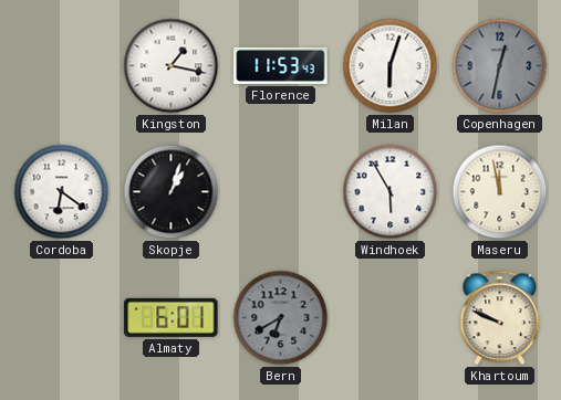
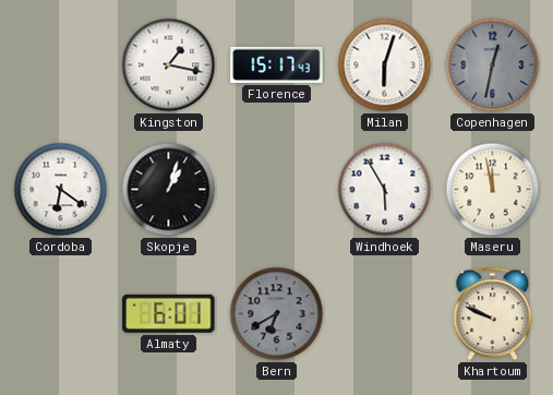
Florence: 11:53 -> 15:17 (277, 64)
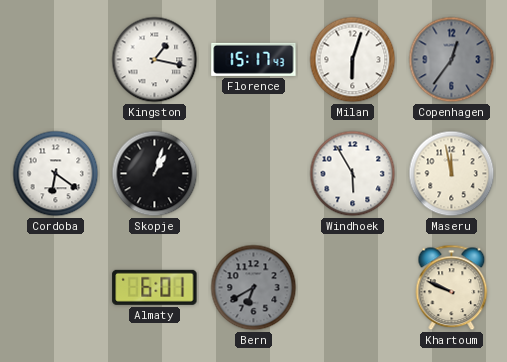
Copenhagen: 12:32 -> 12:36 (452, 60)
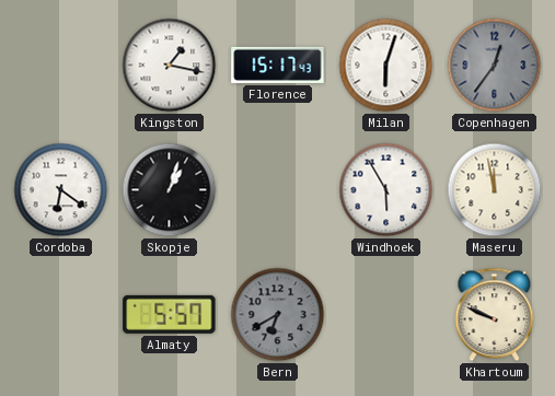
Almaty: 6:01 -> 5:57 (170, 314)
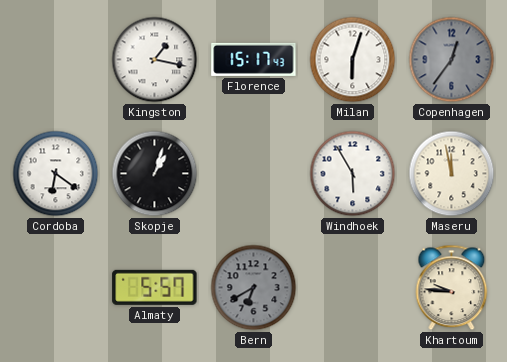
Khartoum: 9:49 -> 9:46 (452, 288)
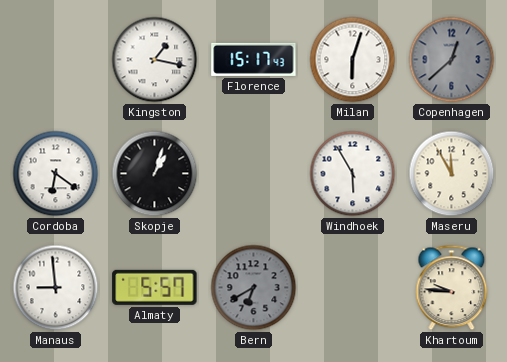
Copenhagen: 12:36 -> 12:38 (452, 60)
Maseru: 11:58 -> 11:55 (452, 174)
Manaus: none -> 8:59 (56, 288)
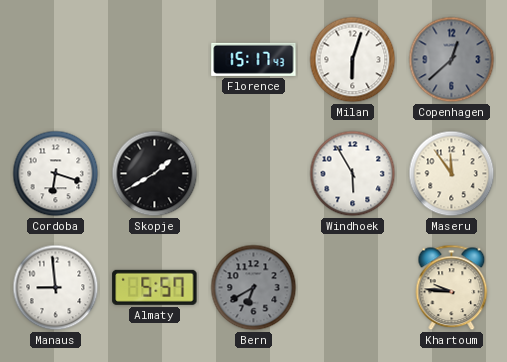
Kingston: 1:17 -> none (155, 60)
Cordoba: 6:21 -> 6:18 (56, 174)
Skopje: 1:03 -> 1:40 (155, 174)
Maseru: 11:55 -> 11:54 (452, 174)
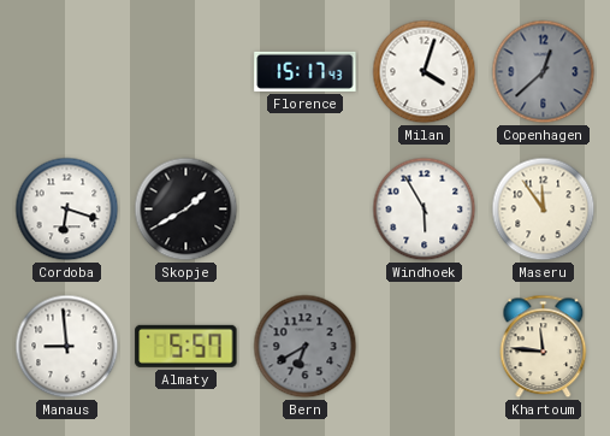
Milan: 6:03 -> 4:03 (425, 72)
Khartoum: 9:46 -> 11:46 (544, 347)
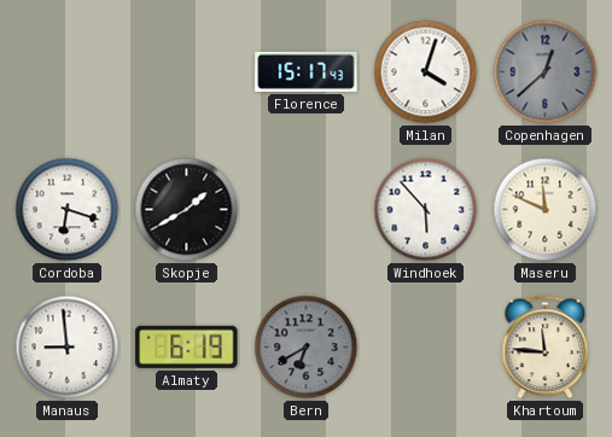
Windhoek: 5:55 -> 5:53 (426, 210)
Maseru: 11:54 -> 11:49 (546, 210)
Almaty: 5:57 -> 6:19 (187, 346)
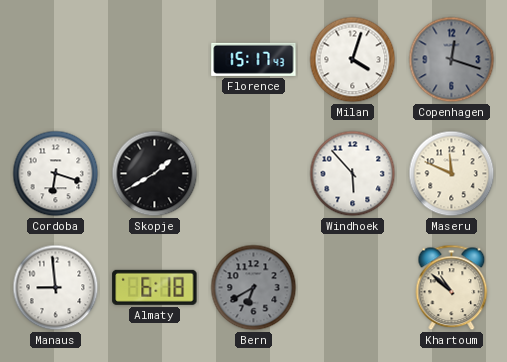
Copenhagen: 12:38 -> 12:18 (452, 60)
Almaty: 6:19 -> 6:18 (155, 287)
Khartoum: 11:46 -> 10:52 (452, 288)
